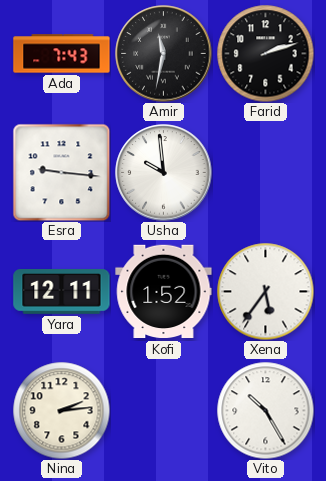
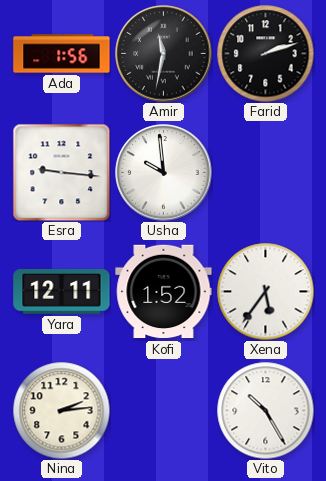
Ada: 7:43 -> 1:56 (62, 54)
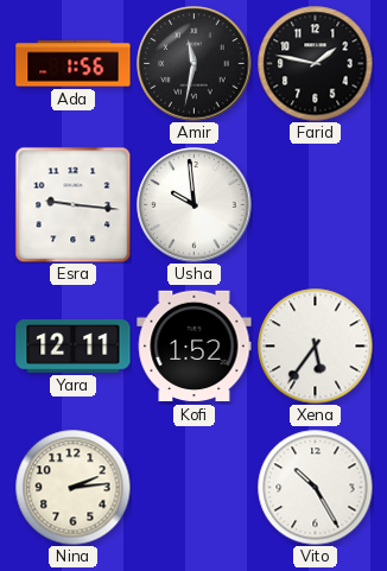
Farid: 2:12 -> 1:47 (315, 63)
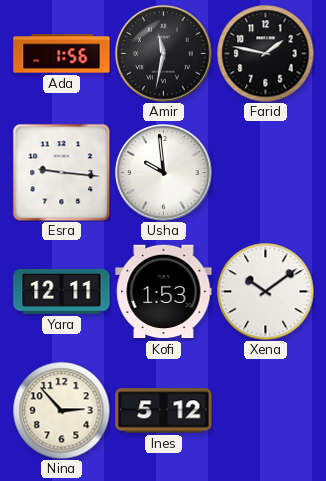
Kofi: 1:52 -> 1:53 (164, 292)
Xena: 5:36 -> 10:09 (265, 291)
Nina: 2:14 -> 2:53 (61, 410)
Ines: none -> 5:12 (164, 411)
Vito: 10:25 -> none (315, 487)
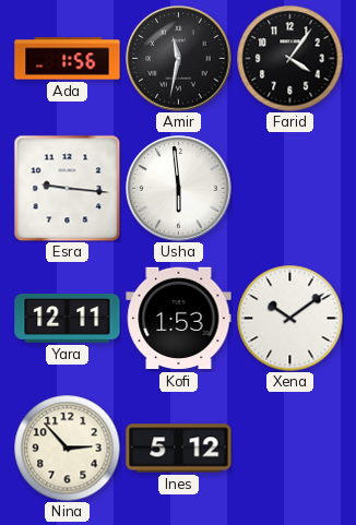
Farid: 1:47 -> 4:06 (289, 58)
Usha: 9:59 -> 5:59 (179, 189)
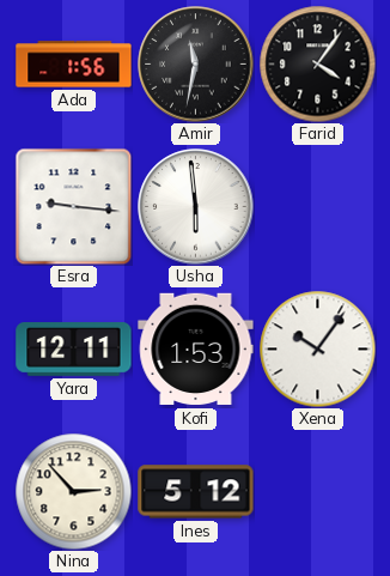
Xena: 10:09 -> 10:06 (317, 348)
